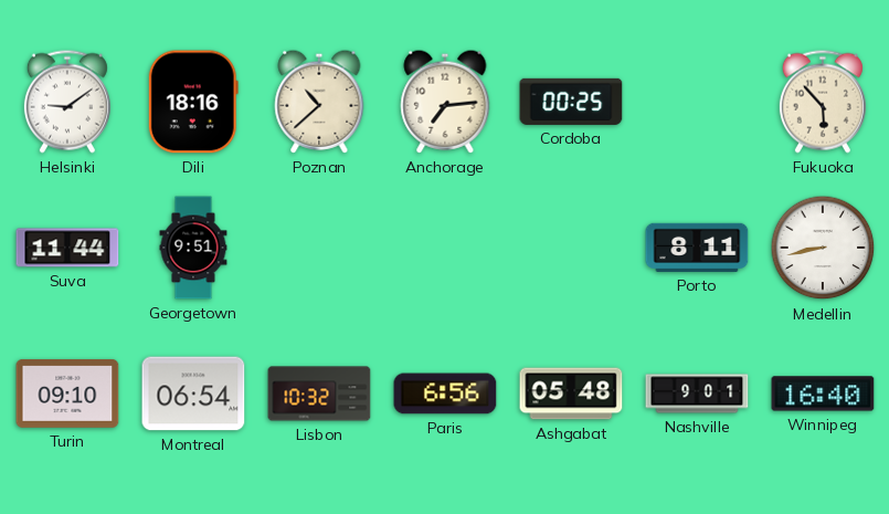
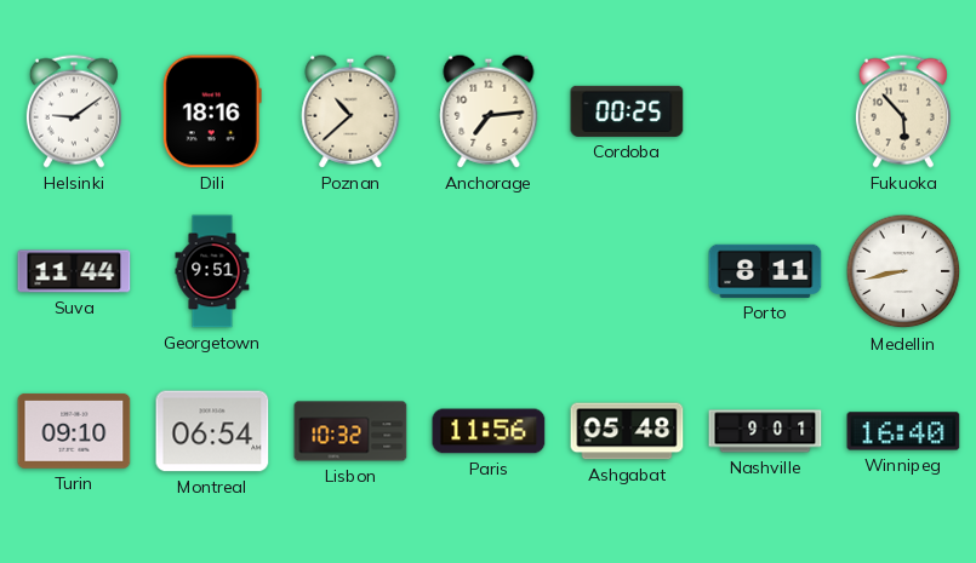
Paris: 6:56 -> 11:56 (489, 431)
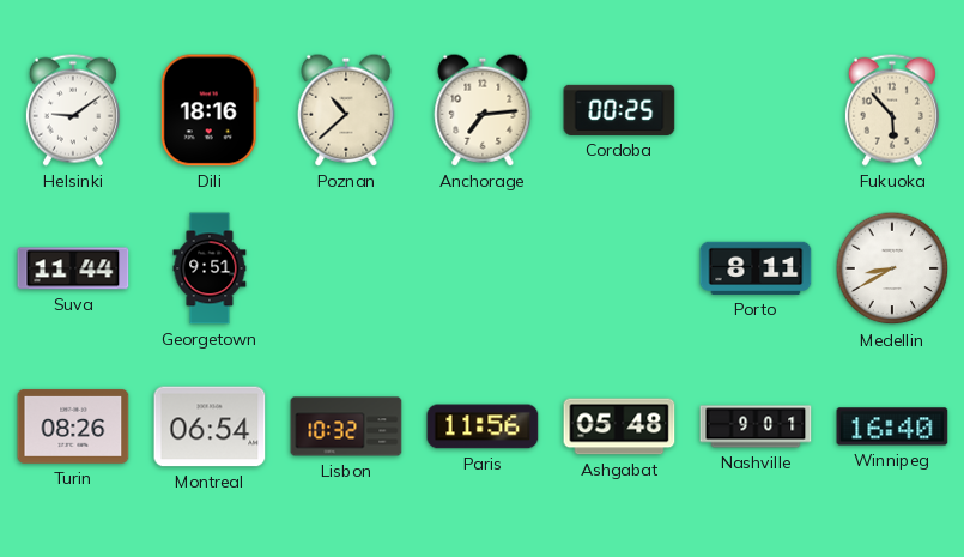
Medellin: 8:43 -> 8:40 (892, 268)
Turin: 09:10 -> 08:26 (73, 426)
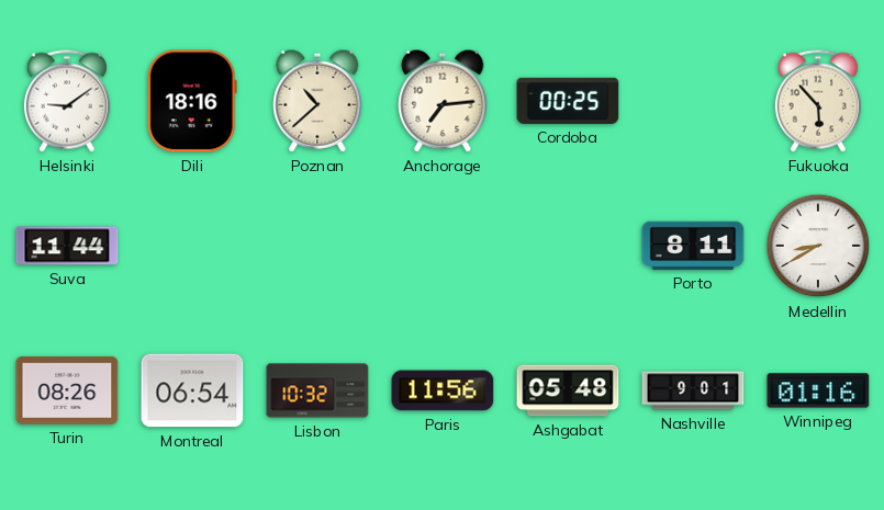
Georgetown: 9:51 -> none (210, 268)
Winnipeg: 16:40 -> 01:16 (818, 390)
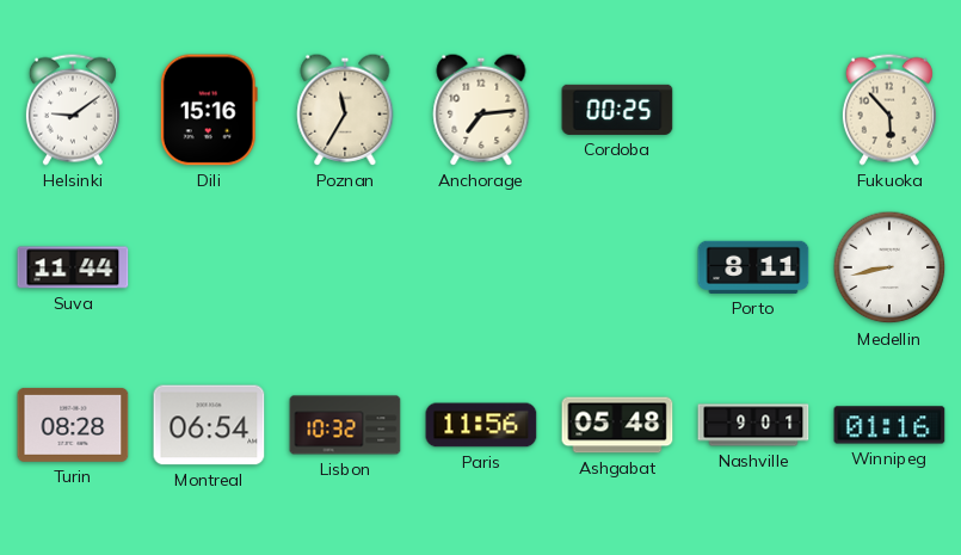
Dili: 18:16 -> 15:16 (209, 110)
Poznan: 10:38 -> 11:35 (345, 110)
Medellin: 8:40 -> 8:43 (889, 267)
Turin: 08:26 -> 08:28 (73, 425)
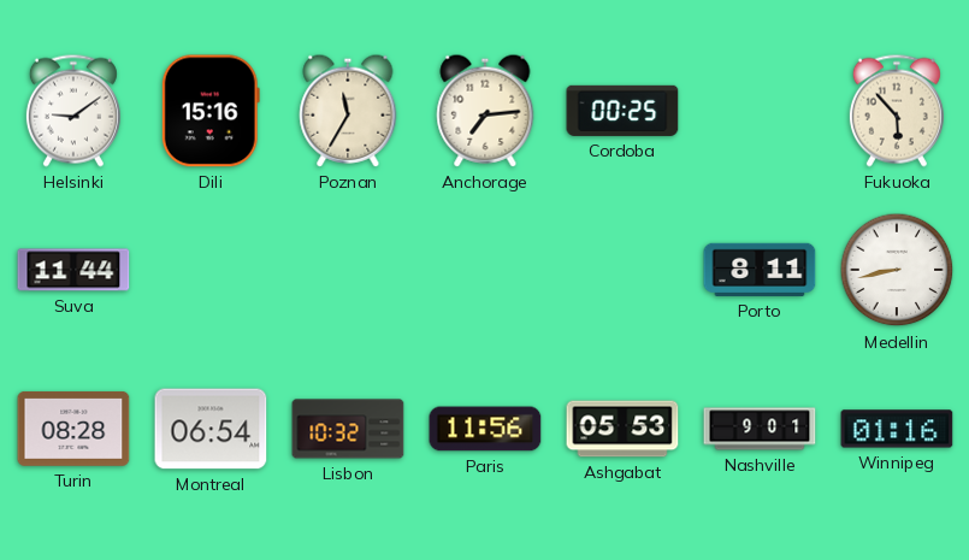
Ashgabat: 05:48 -> 05:53 (622, 429)
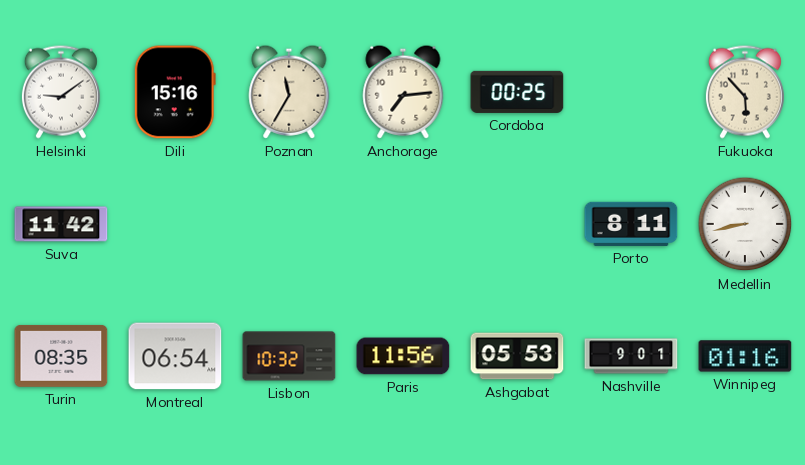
Suva: 11:44 -> 11:42 (61, 224)
Turin: 08:28 -> 08:35 (61, 356)
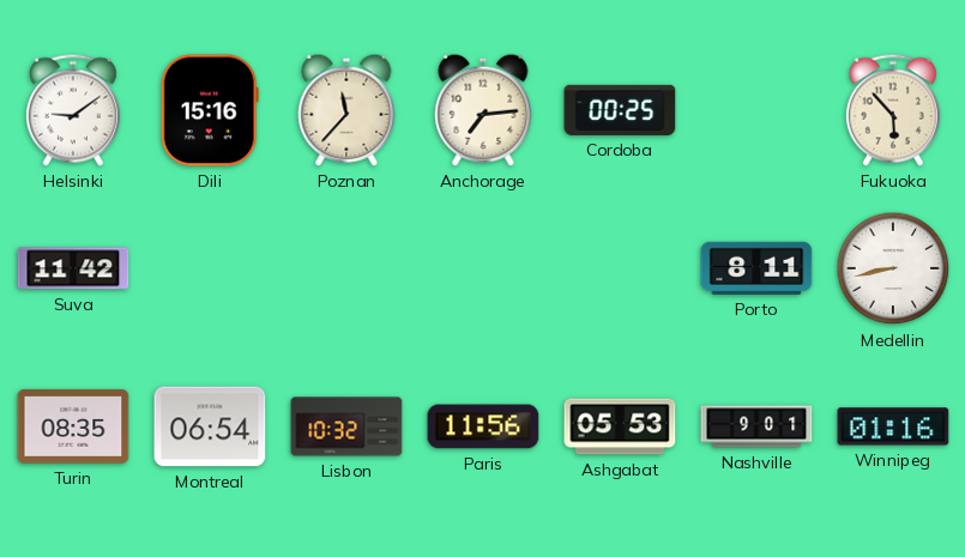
Poznan: 11:35 -> 11:37 (346, 110)
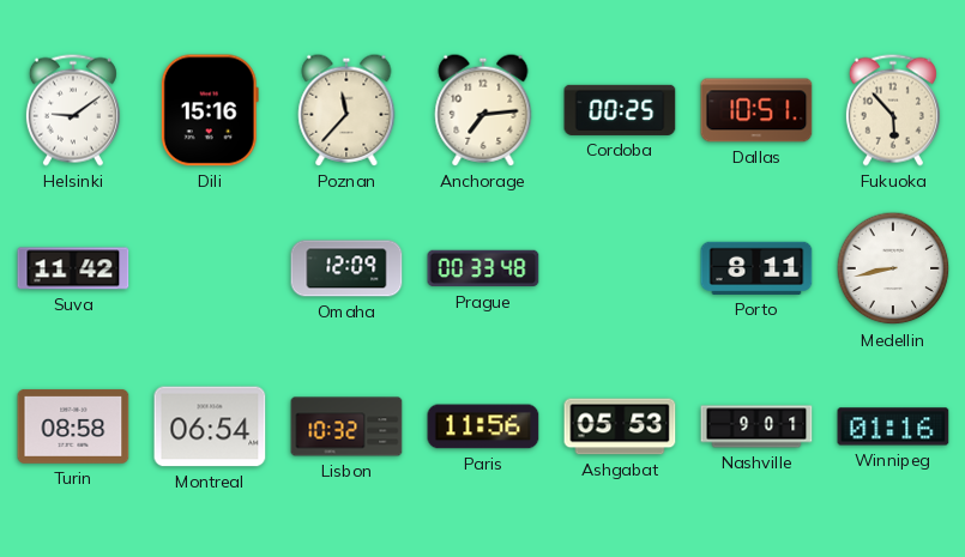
Dallas: none -> 10:51 (756, 110)
Omaha: none -> 12:09 (346, 268)
Prague: none -> 00:33 (483, 268)
Turin: 08:35 -> 08:58 (73, 426)
